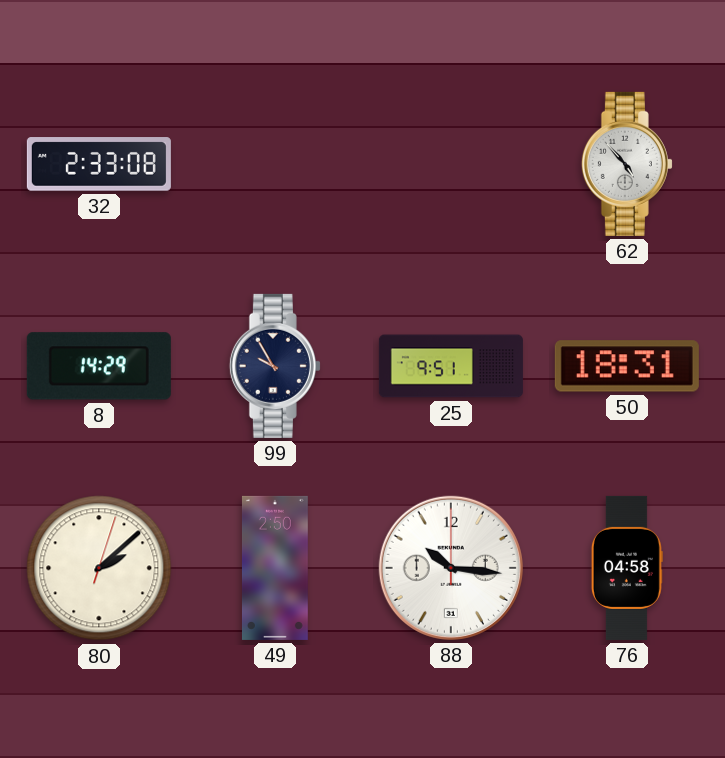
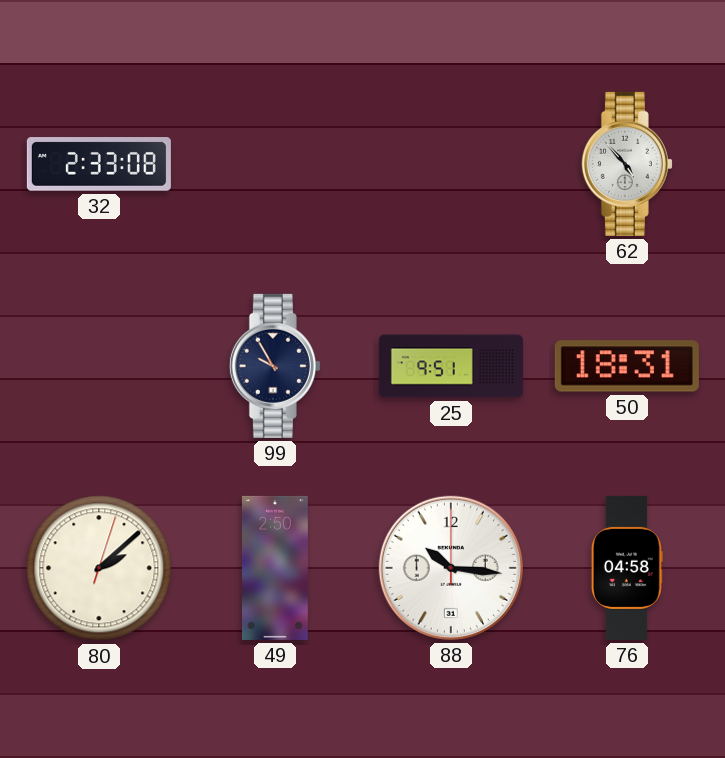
8: 14:29 -> none (99, 366)
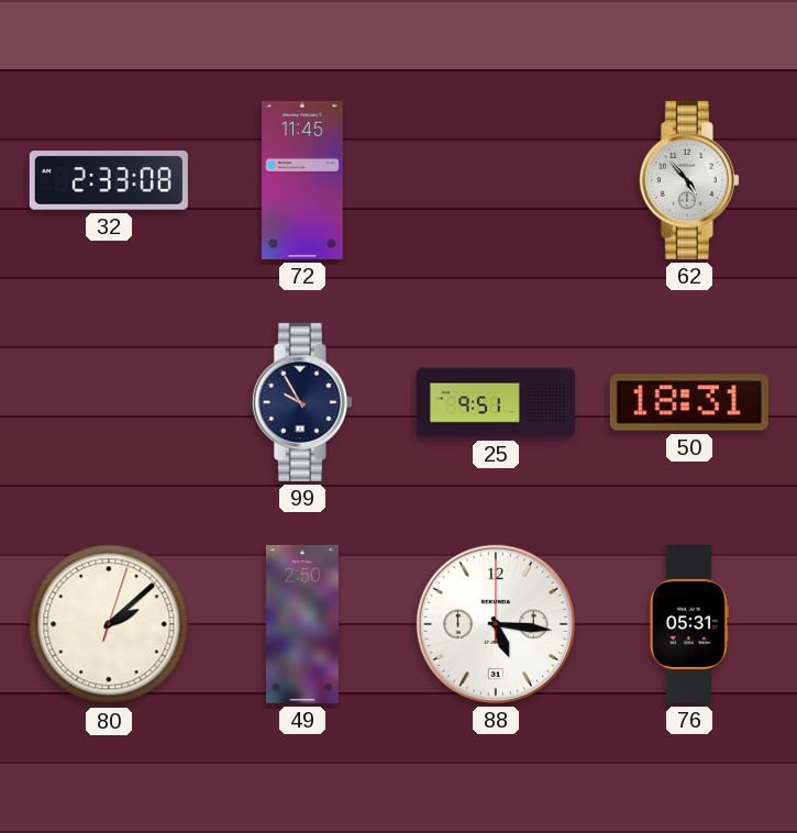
72: none -> 11:45 (302, 180)
88: 10:16 -> 5:16 (496, 624)
76: 04:58 -> 05:31 (689, 624)
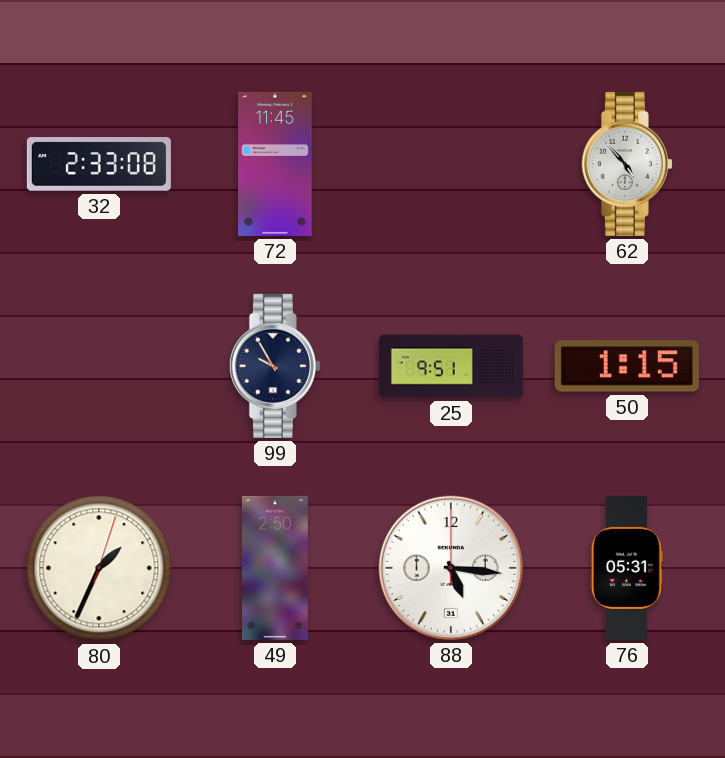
50: 18:31 -> 1:15 (627, 366)
80: 2:08 -> 1:34 (99, 568)
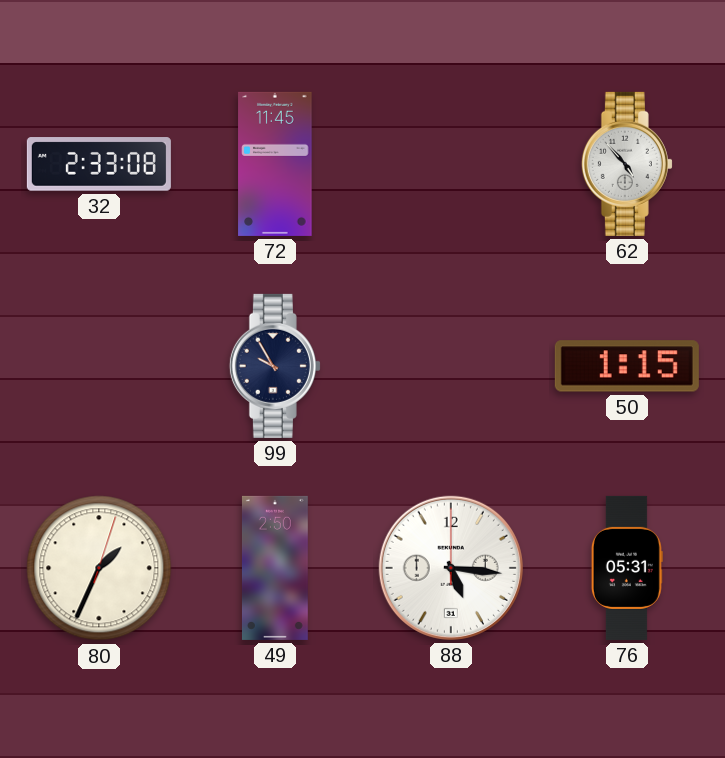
25: 9:51 -> none (451, 366)
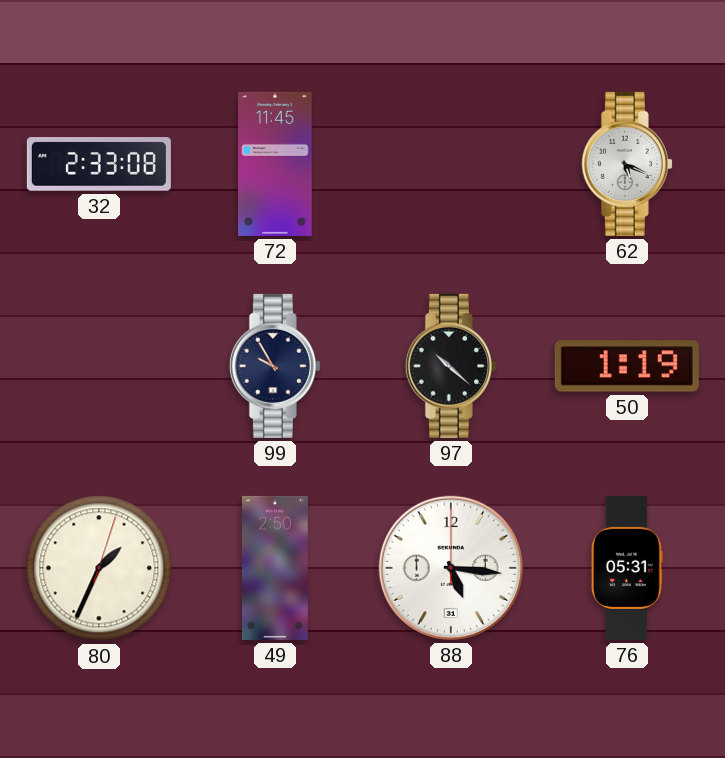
62: 4:53 -> 5:19 (627, 164)
97: none -> 10:22 (451, 366)
50: 1:15 -> 1:19 (627, 366)
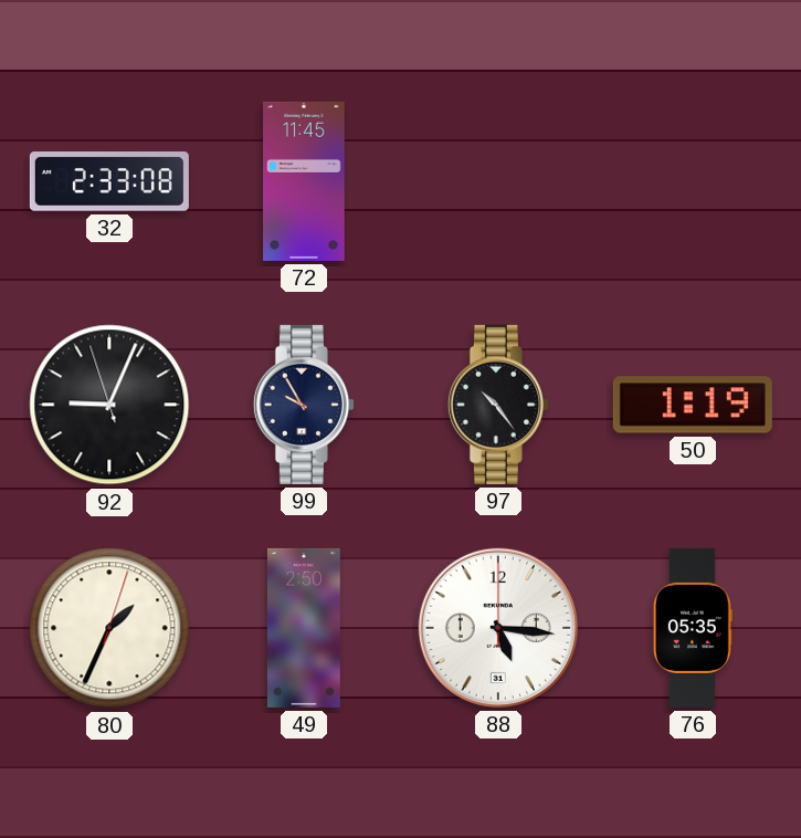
62: 5:19 -> none (627, 164)
92: none -> 9:03 (109, 405)
97: 10:22 -> 10:24 (498, 405)
76: 05:31 -> 05:35 (693, 628)
